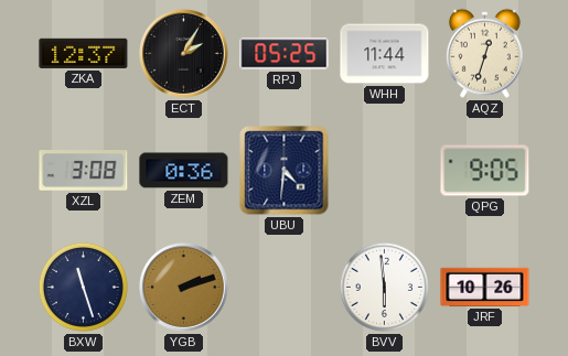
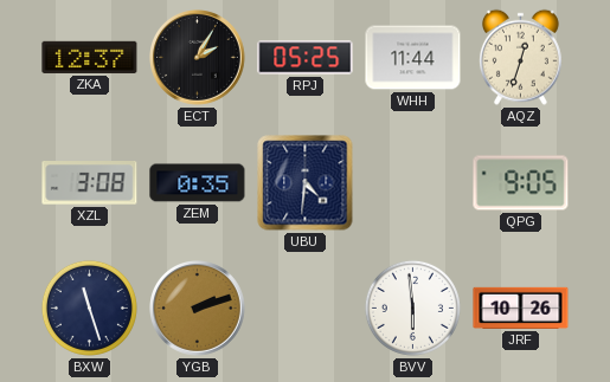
ZEM: 0:36 -> 0:35 (198, 183)
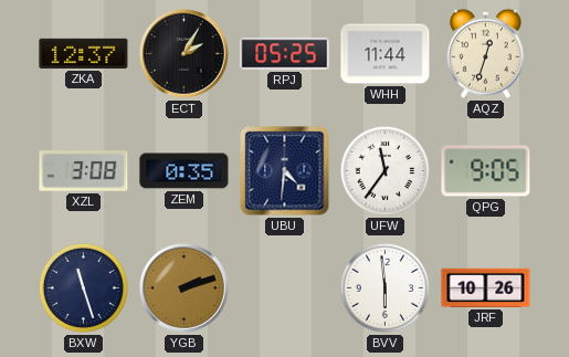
UFW: none -> 11:36 (384, 170)
